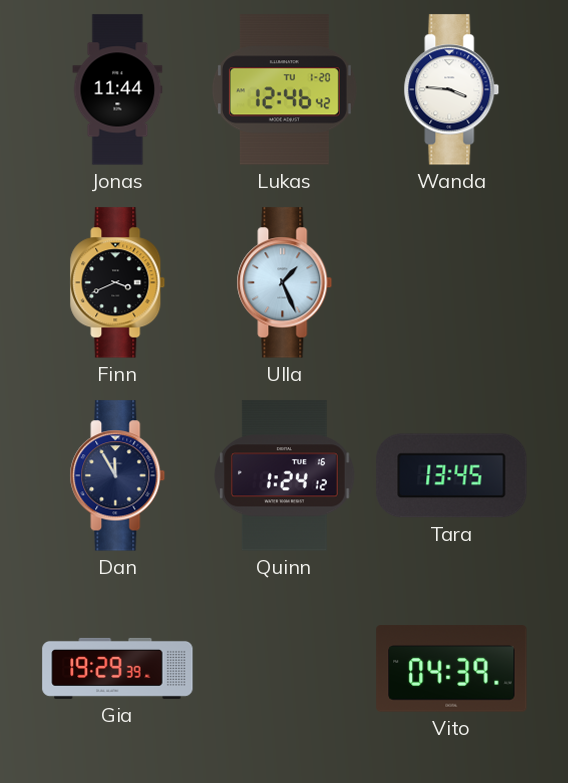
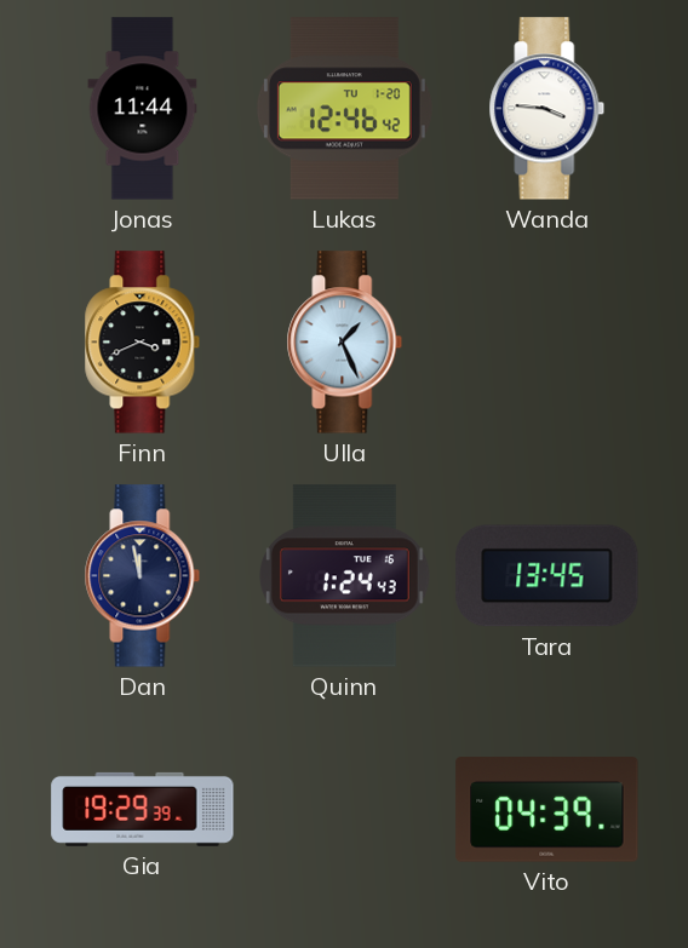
Dan: 11:55 -> 11:58 (143, 576)
Quinn: 1:24:12 -> 1:24:43 (344, 576)
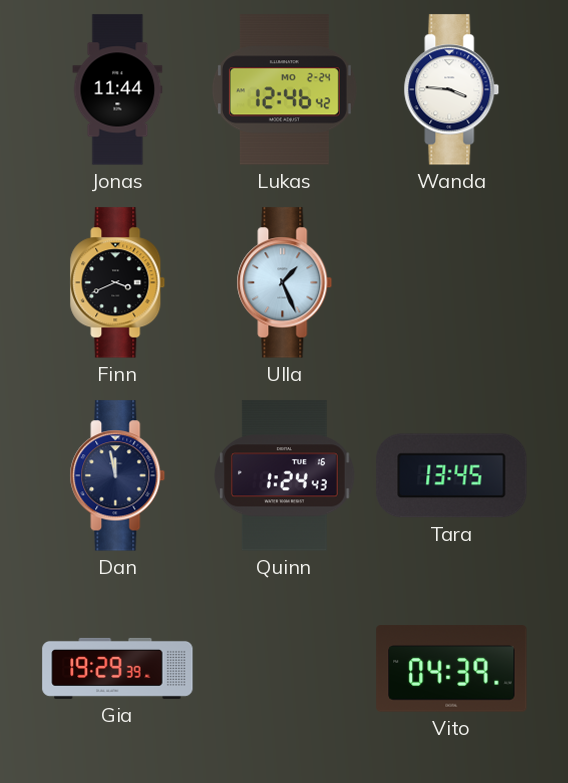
Lukas date: TU 1-20 -> MO 2-24 (284, 90)
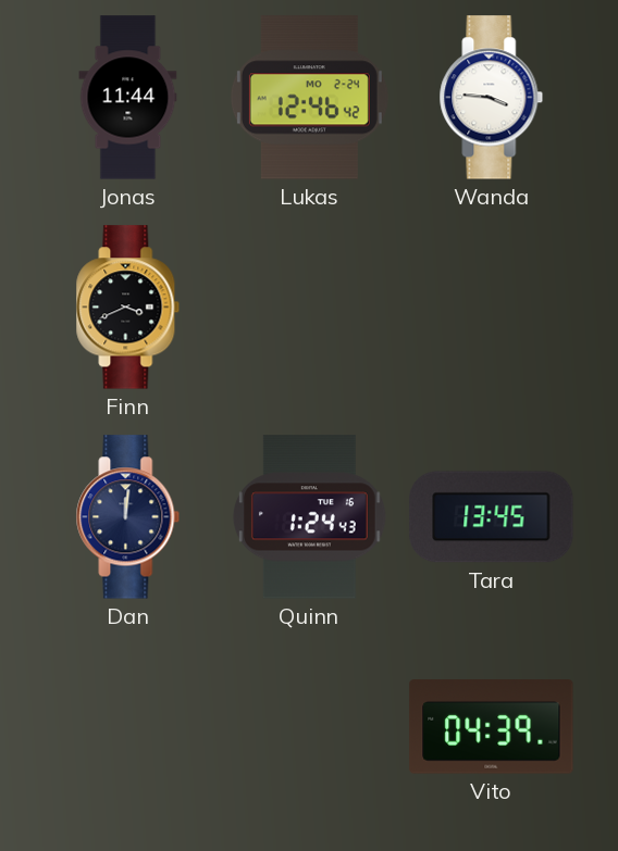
Ulla: 1:26 -> none (285, 283)
Dan: 11:58 -> 12:01 (128, 517)
Gia: 19:29 -> none (118, 668)
